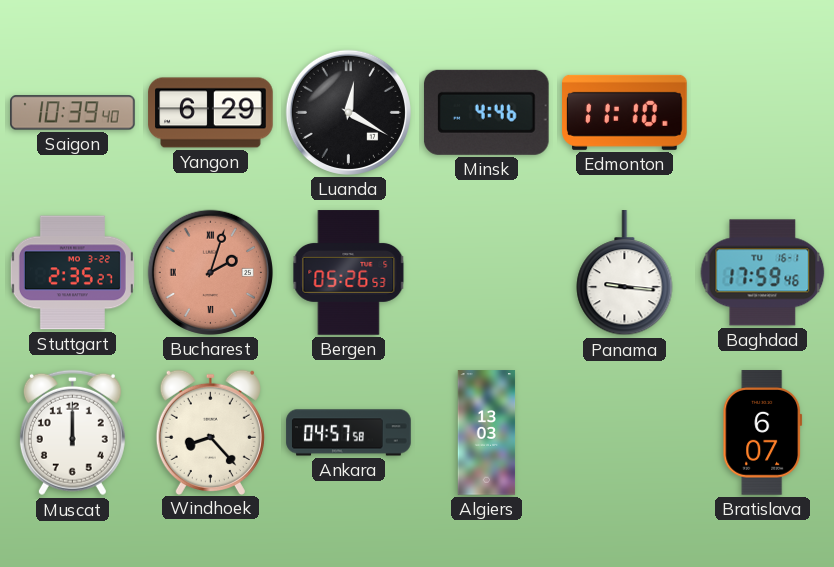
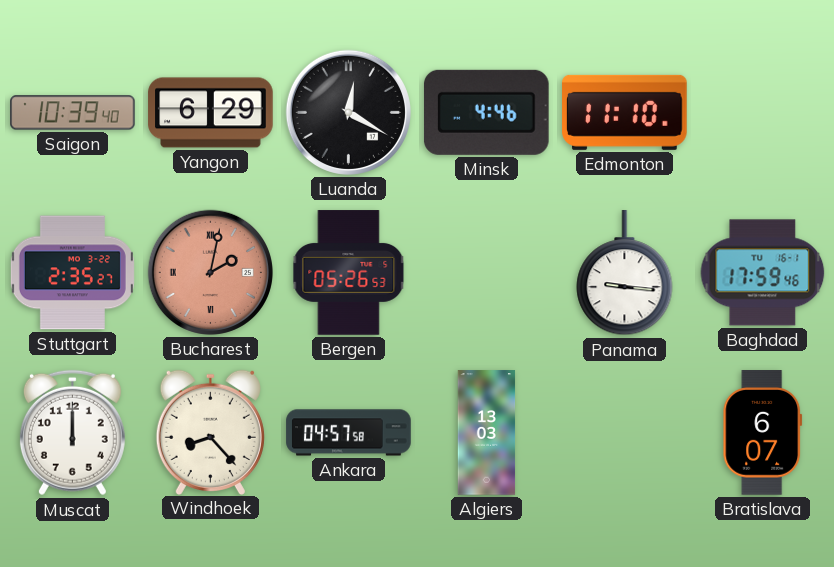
Bucharest: 2:03 -> 2:02 (210, 272)
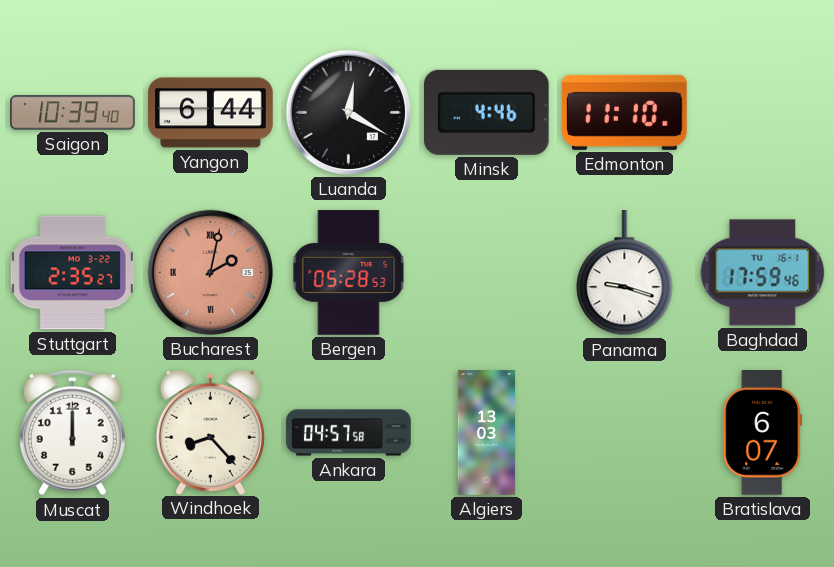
Yangon: 6:29 -> 6:44 (211, 113)
Bergen: 05:26 -> 05:28 (349, 273)
Panama: 9:16 -> 9:18 (625, 273)
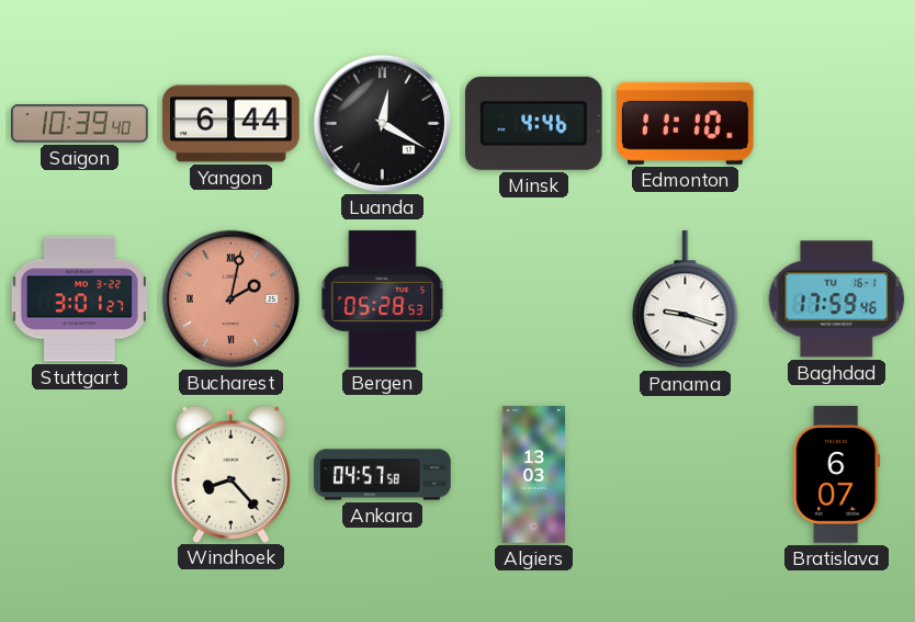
Stuttgart: 2:35 -> 3:01 (79, 299)
Muscat: 12:00 -> none (72, 433)
